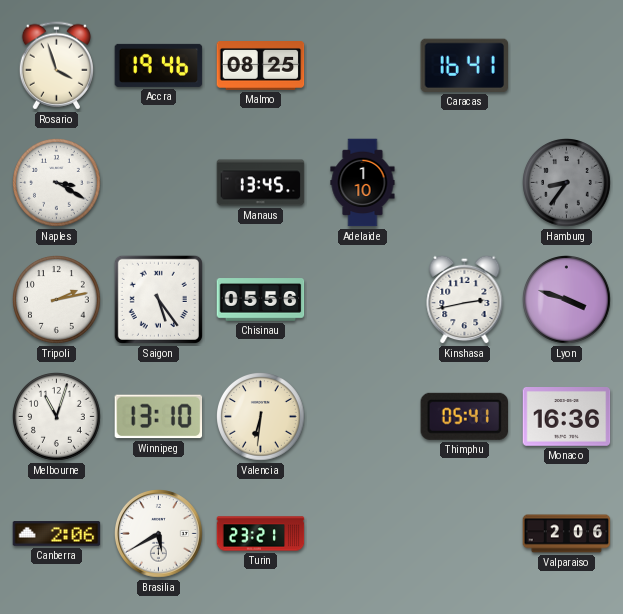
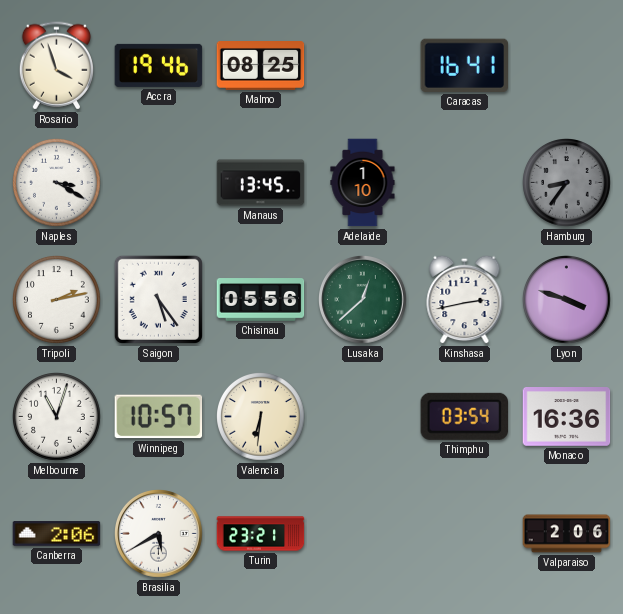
Lusaka: none -> 12:38 (363, 300)
Winnipeg: 13:10 -> 10:57 (159, 417)
Thimphu: 05:41 -> 03:54 (464, 416)
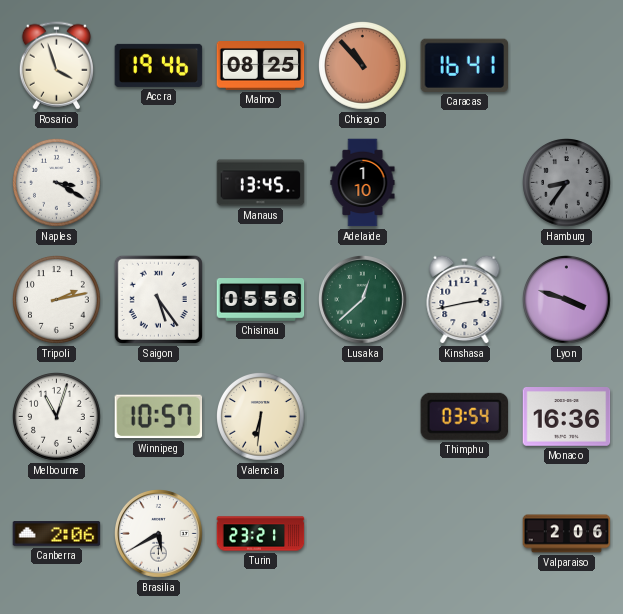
Chicago: none -> 10:53 (363, 66)
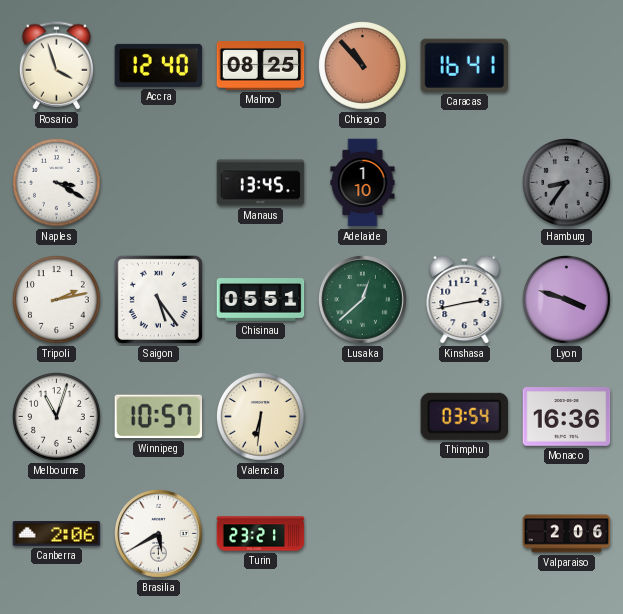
Accra: 19:46 -> 12:40 (159, 65)
Chisinau: 05:56 -> 05:51 (261, 300)
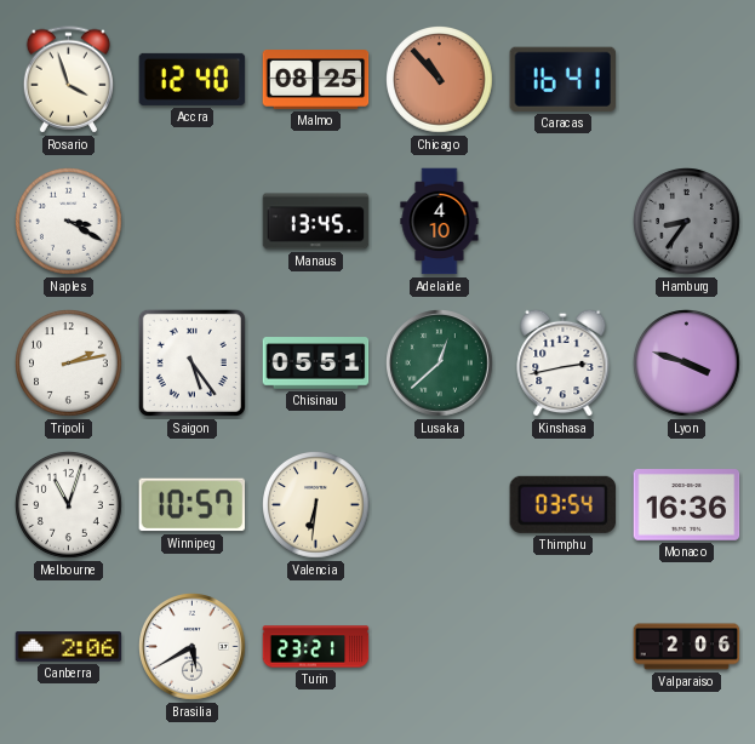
Adelaide: 1:10 -> 4:10 (440, 222)
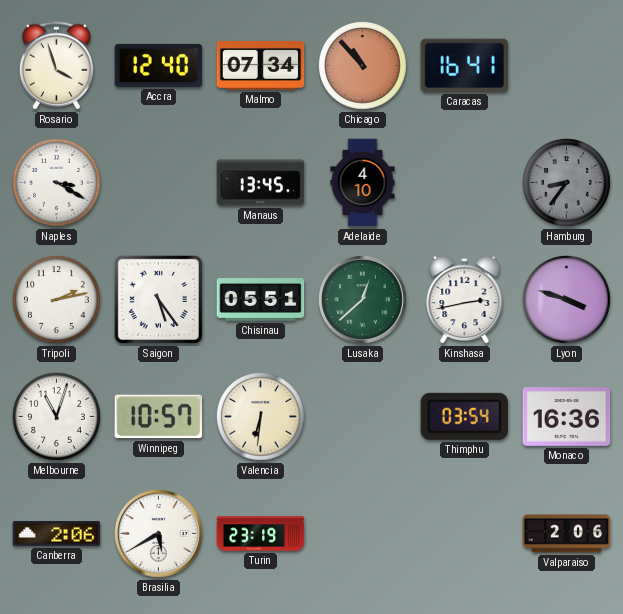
Malmo: 08:25 -> 07:34 (261, 66)
Turin: 23:21 -> 23:19 (261, 534)
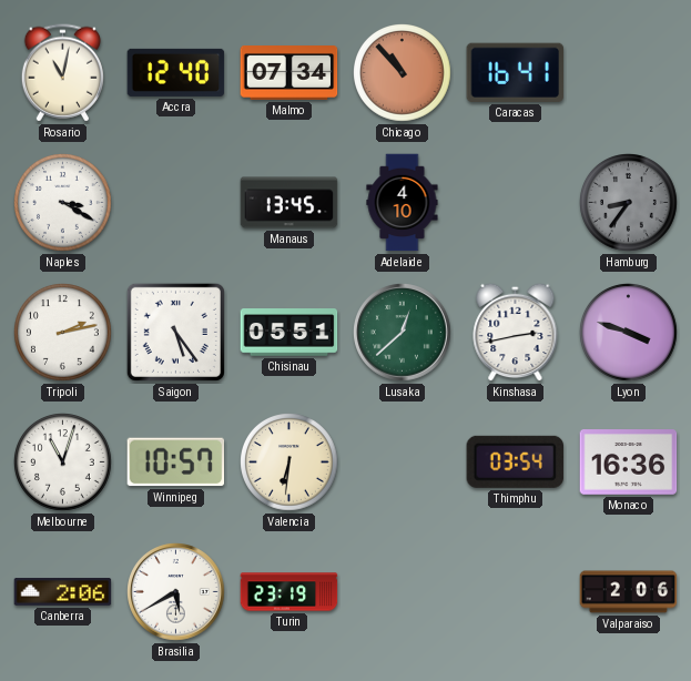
Rosario: 3:57 -> 11:02 (62, 73)
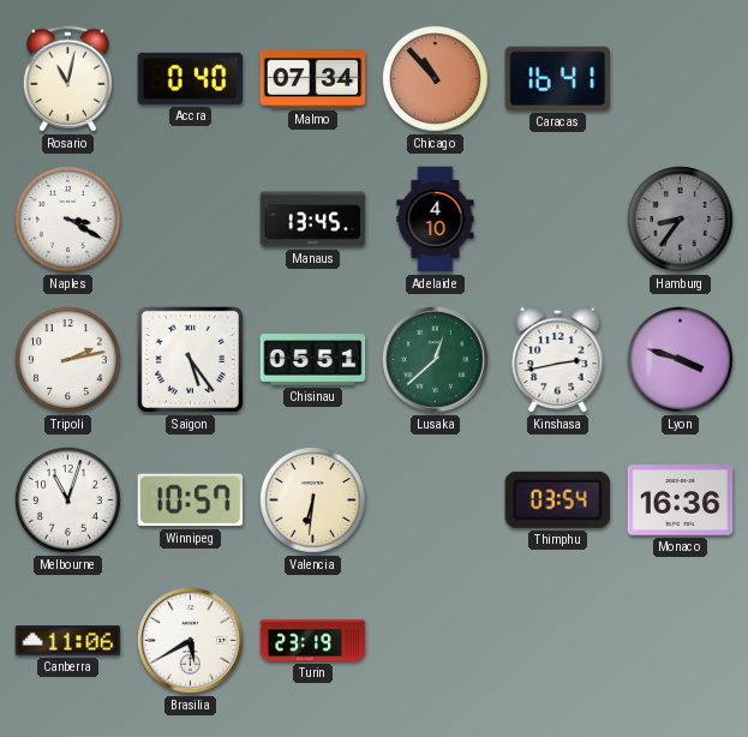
Accra: 12:40 -> 0:40 (191, 78)
Canberra: 2:06 -> 11:06 (68, 641)
Valparaiso: 2:06 -> none (629, 592)
